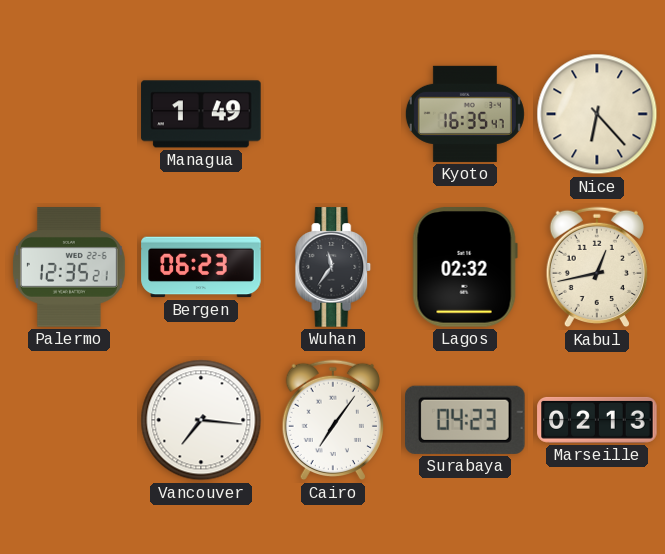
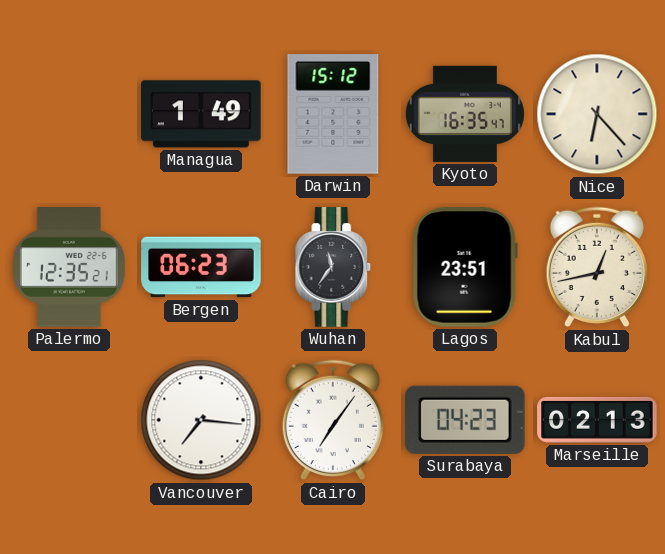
Darwin: none -> 15:12 (333, 114)
Lagos: 02:32 -> 23:51 (465, 267)
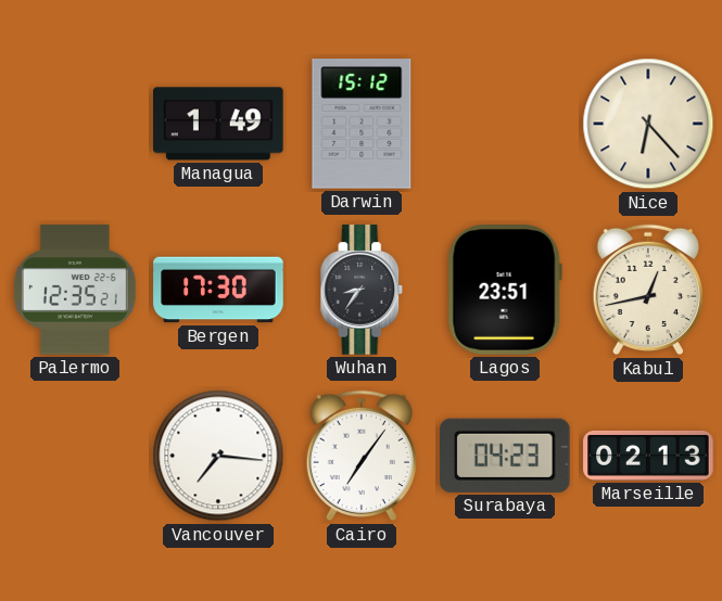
Kyoto: 16:35 -> none (465, 114)
Bergen: 06:23 -> 17:30 (218, 290)
Wuhan: 11:36 -> 8:36 (362, 290)
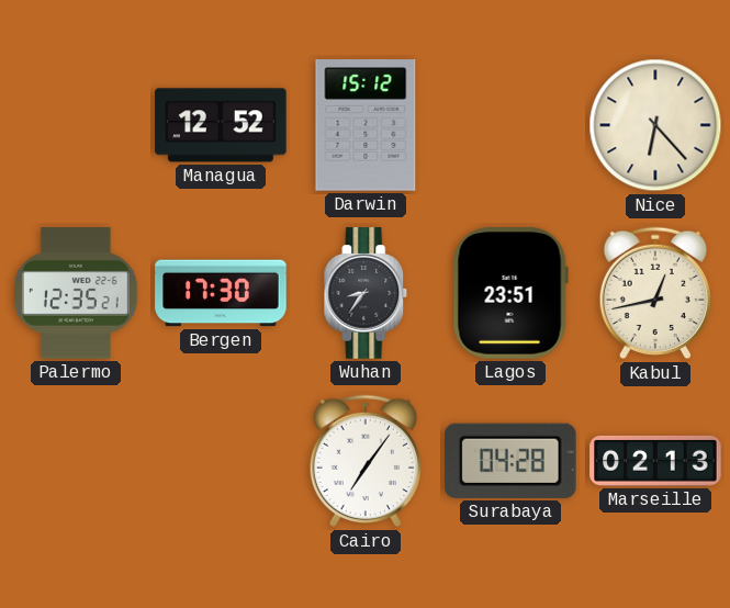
Managua: 1:49 -> 12:52 (221, 125)
Vancouver: 7:16 -> none (218, 456)
Surabaya: 04:23 -> 04:28 (512, 461)
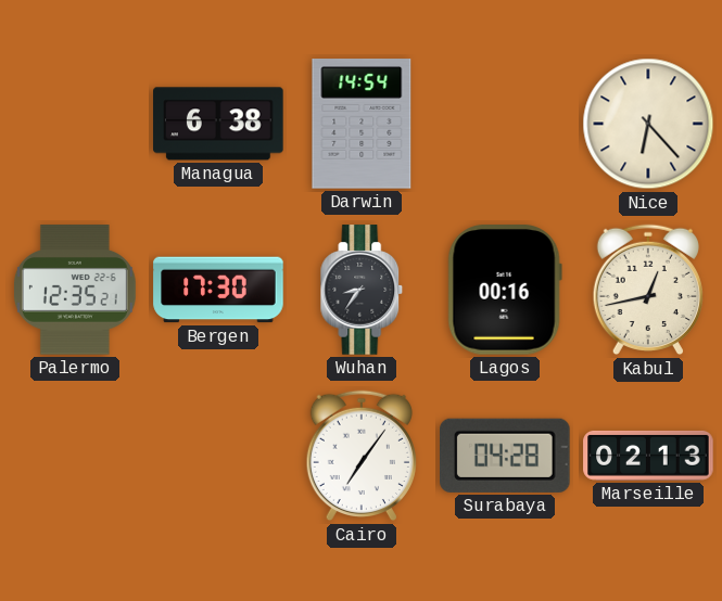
Managua: 12:52 -> 6:38 (218, 124)
Darwin: 15:12 -> 14:54 (362, 124)
Lagos: 23:51 -> 00:16 (505, 290)
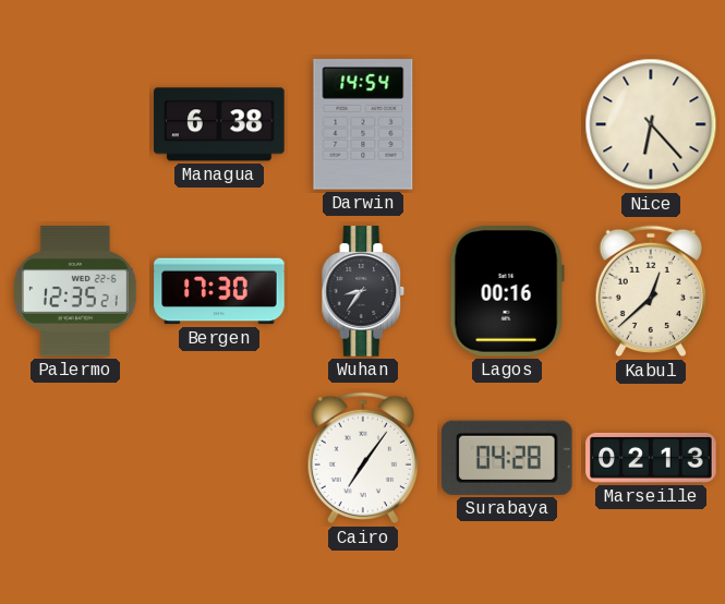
Kabul: 12:43 -> 12:38 (651, 291)
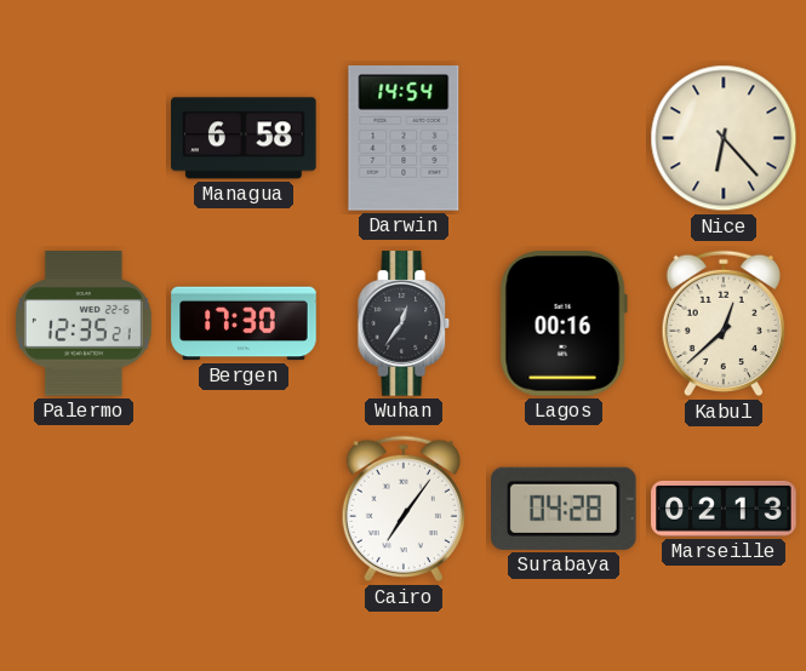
Managua: 6:38 -> 6:58 (244, 138)
Wuhan: 8:36 -> 12:36 (404, 323)
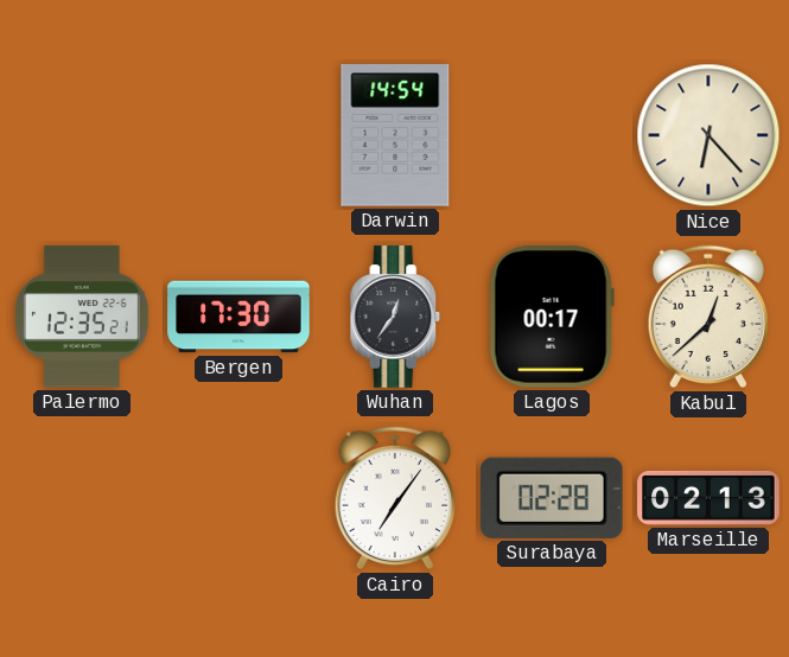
Managua: 6:58 -> none (244, 138)
Lagos: 00:16 -> 00:17 (552, 317)
Surabaya: 04:28 -> 02:28 (553, 498)
